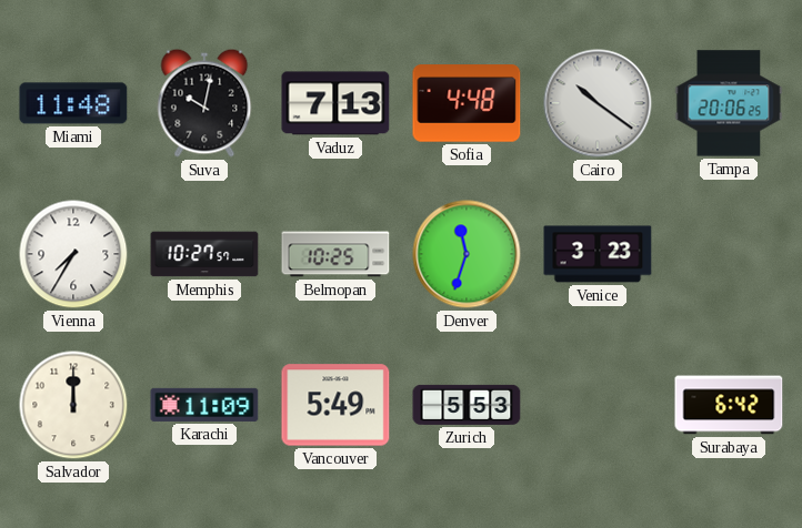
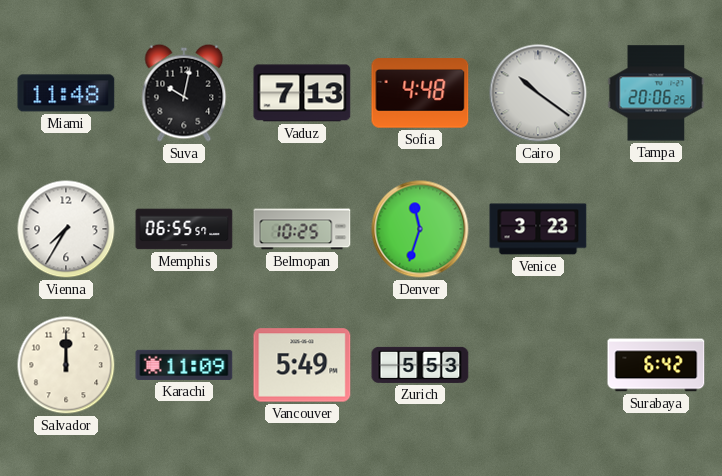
Memphis: 10:27 -> 06:55 (184, 229)
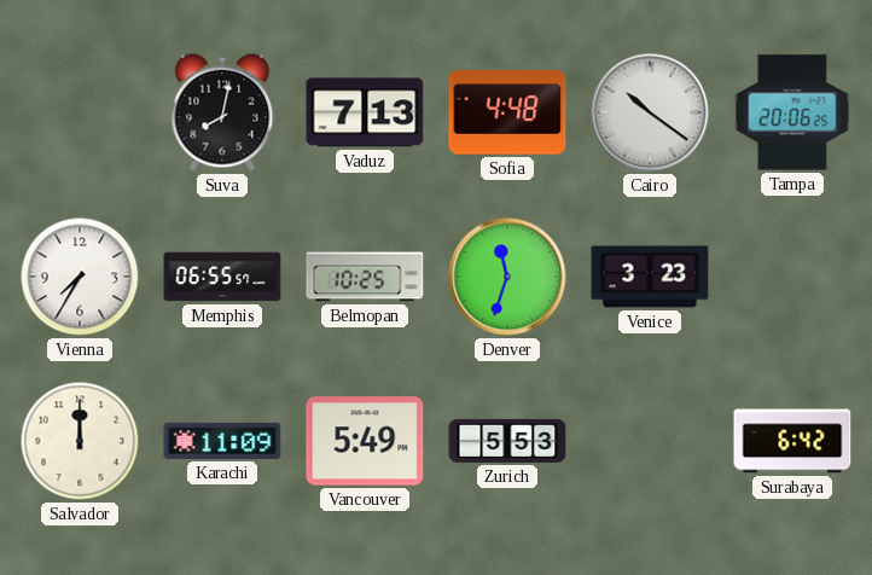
Miami: 11:48 -> none (66, 93)
Suva: 10:02 -> 8:02 (222, 112)
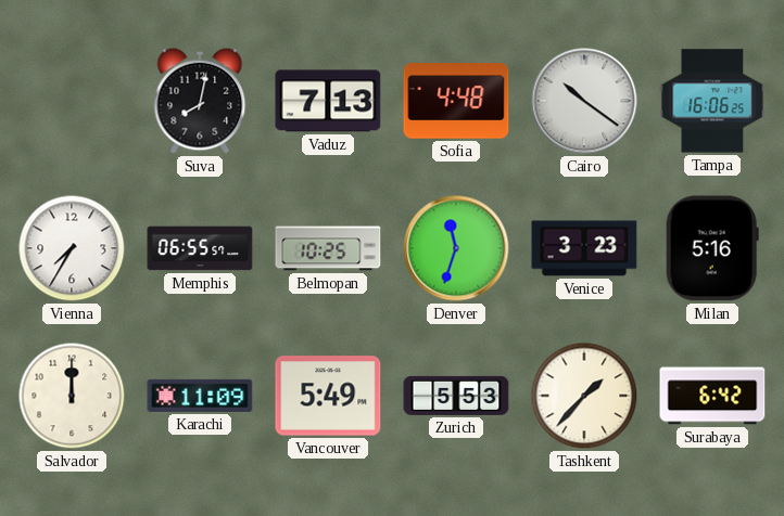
Tampa: 20:06 -> 16:06 (712, 101)
Milan: none -> 5:16 (712, 248)
Tashkent: none -> 1:37 (584, 396)
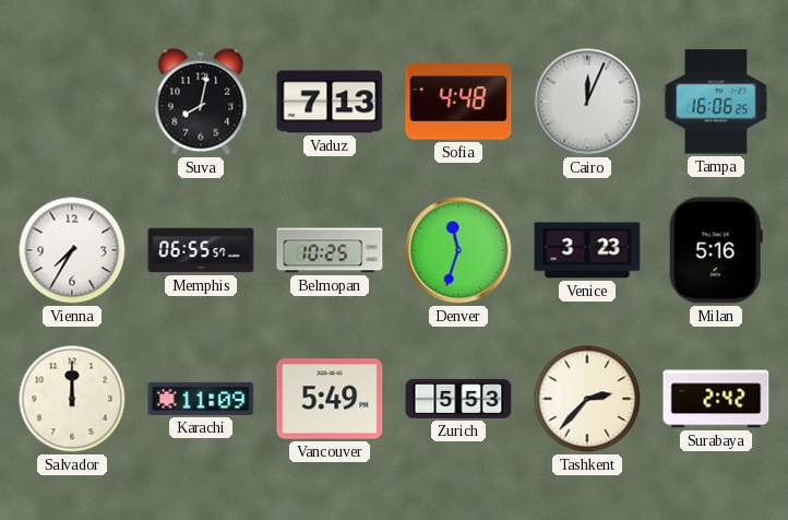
Cairo: 10:21 -> 12:04 (587, 102)
Tashkent: 1:37 -> 2:37 (587, 399)
Surabaya: 6:42 -> 2:42 (716, 399)
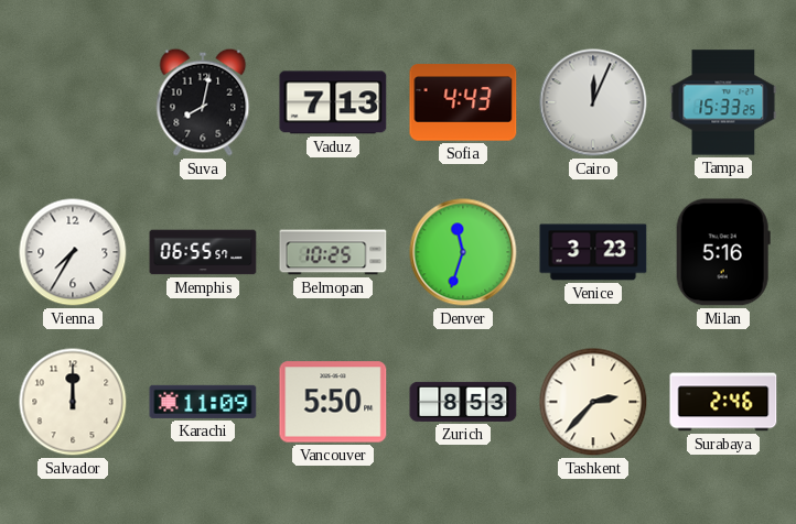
Sofia: 4:48 -> 4:43 (463, 102)
Tampa: 16:06 -> 15:33 (723, 102)
Vancouver: 5:49 -> 5:50 (333, 402)
Zurich: 5:53 -> 8:53 (463, 402)
Surabaya: 2:42 -> 2:46 (723, 402)
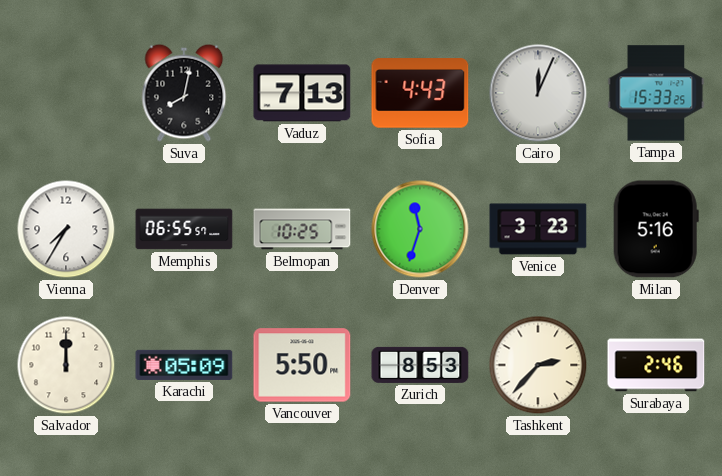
Karachi: 11:09 -> 05:09 (184, 365)
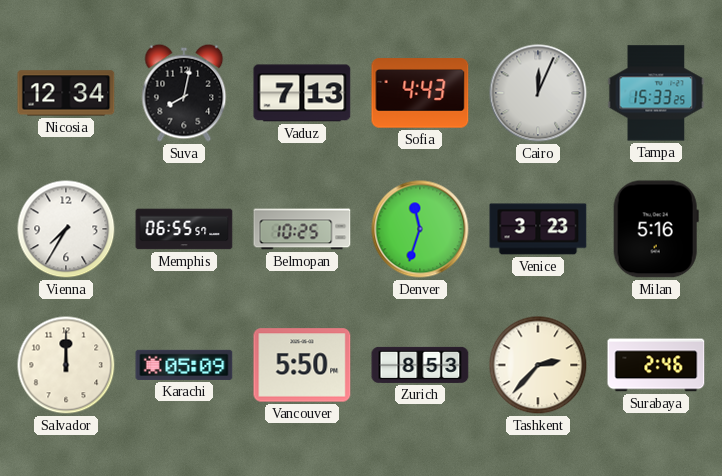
Nicosia: none -> 12:34 (66, 93)
